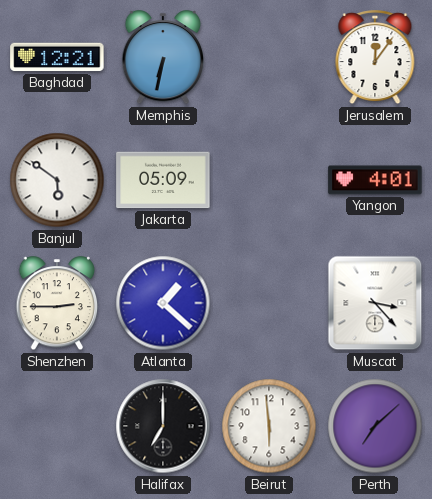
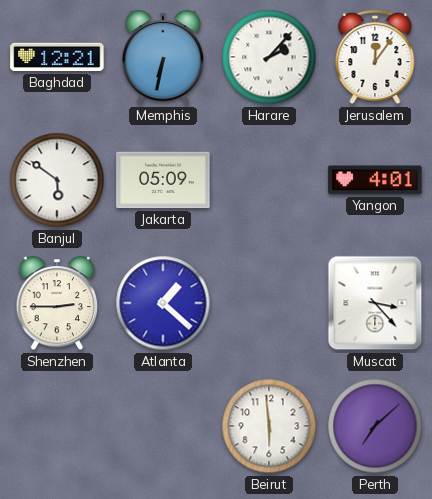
Harare: none -> 2:07 (269, 57)
Halifax: 7:00 -> none (163, 426)
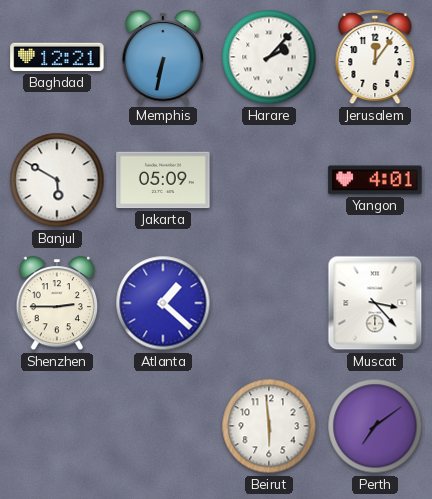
Banjul: 5:51 -> 5:50 (57, 180)
Perth: 7:08 -> 7:09 (375, 426)
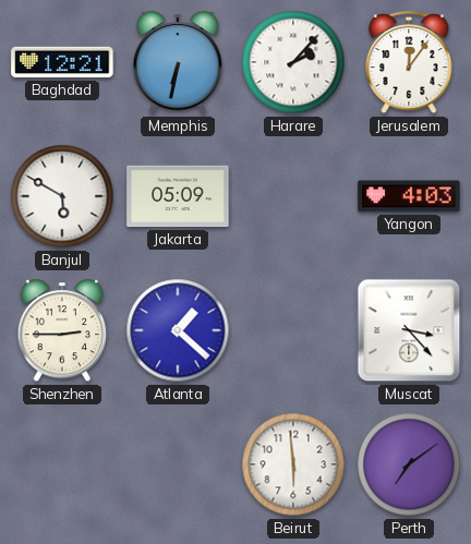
Yangon: 4:01 -> 4:03 (409, 196)
